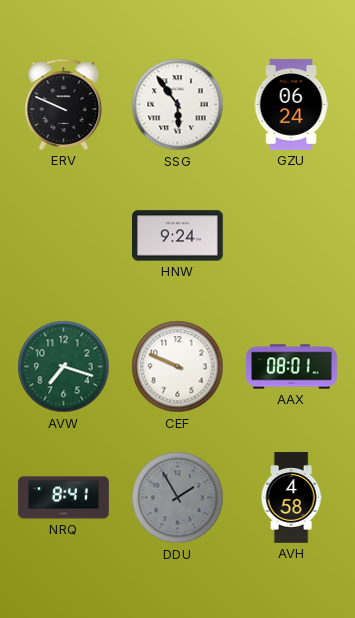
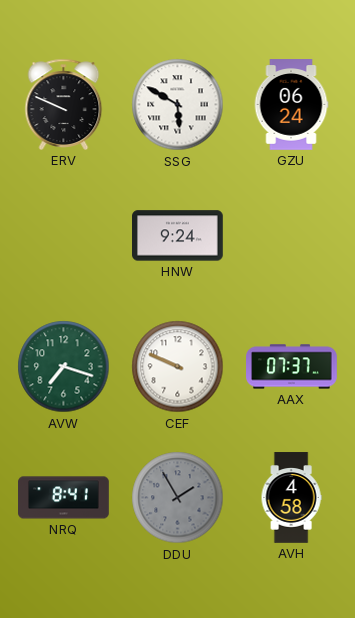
SSG: 5:54 -> 5:50 (178, 105)
AAX: 08:01 -> 07:37 (292, 367)
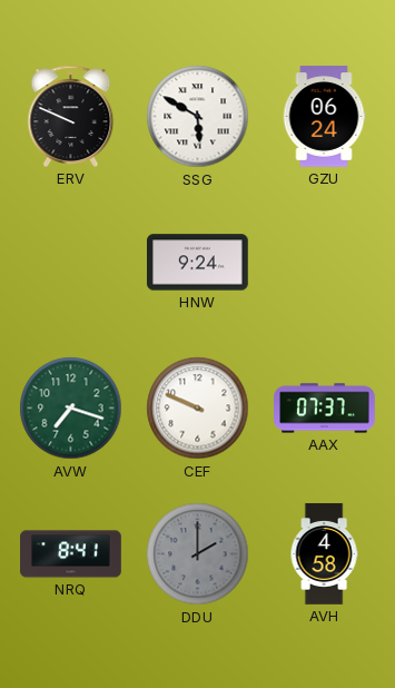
DDU: 1:55 -> 2:00 (198, 554)
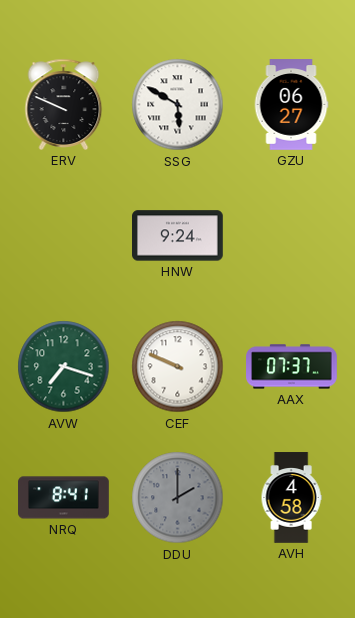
GZU: 06:24 -> 06:27 (291, 105)
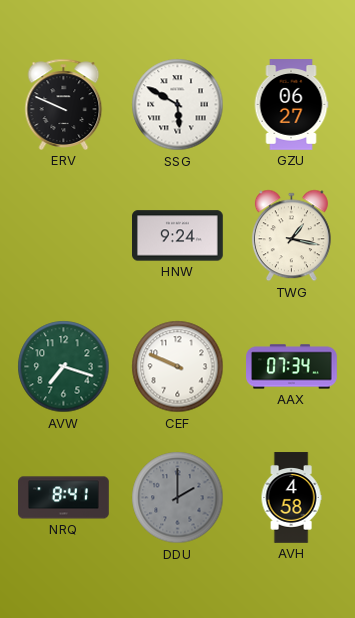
TWG: none -> 1:17 (291, 236)
AAX: 07:37 -> 07:34 (292, 367)
